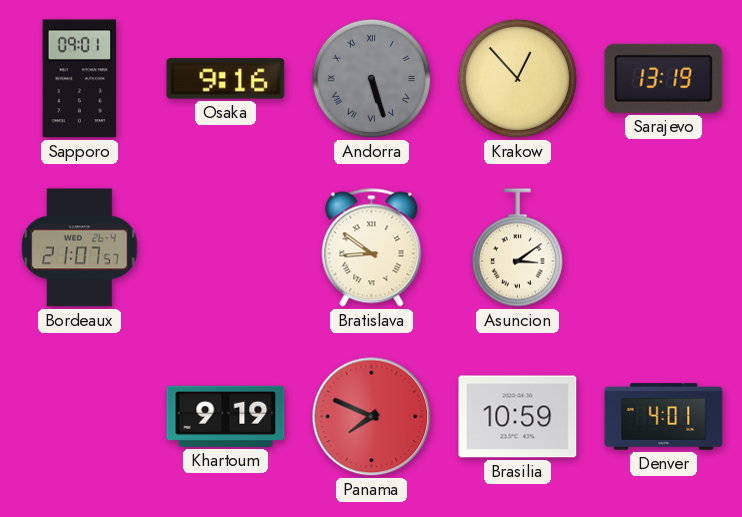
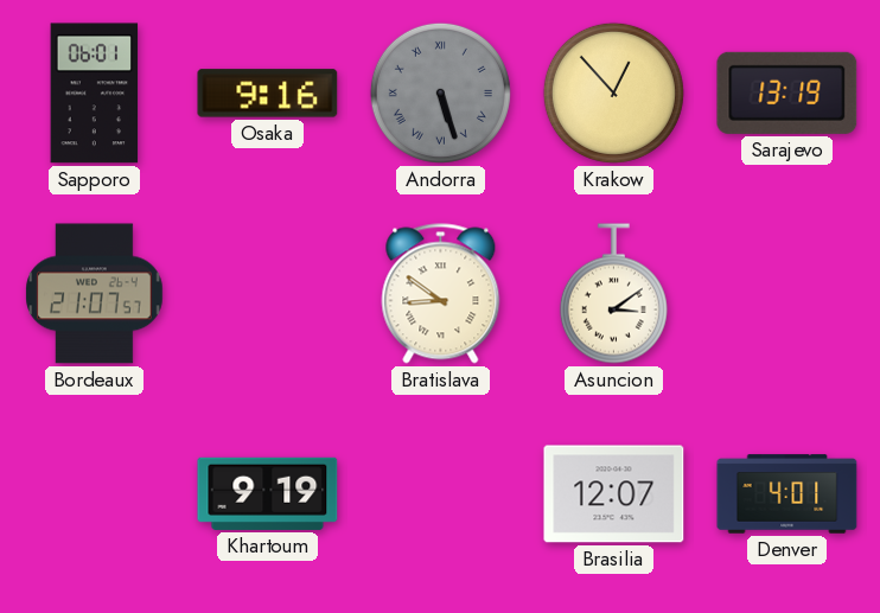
Sapporo: 09:01 -> 06:01 (95, 94)
Panama: 7:49 -> none (372, 417)
Brasilia: 10:59 -> 12:07 (614, 494)
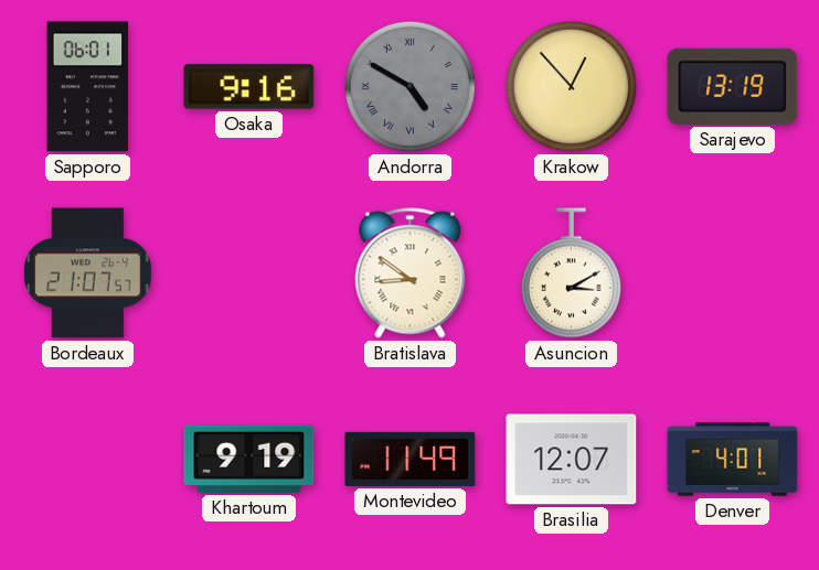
Andorra: 5:27 -> 4:50 (410, 86)
Asuncion: 3:09 -> 3:10 (571, 273)
Montevideo: none -> 11:49 (411, 459)
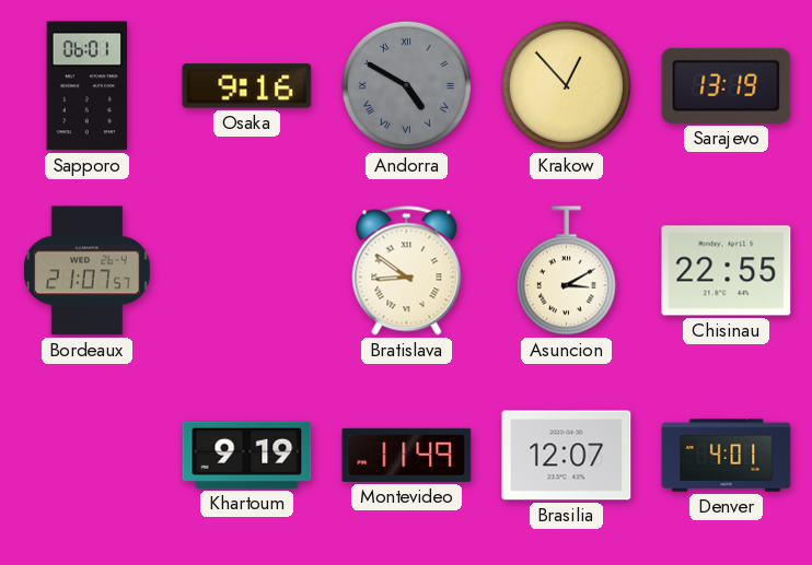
Chisinau: none -> 22:55 (727, 271)
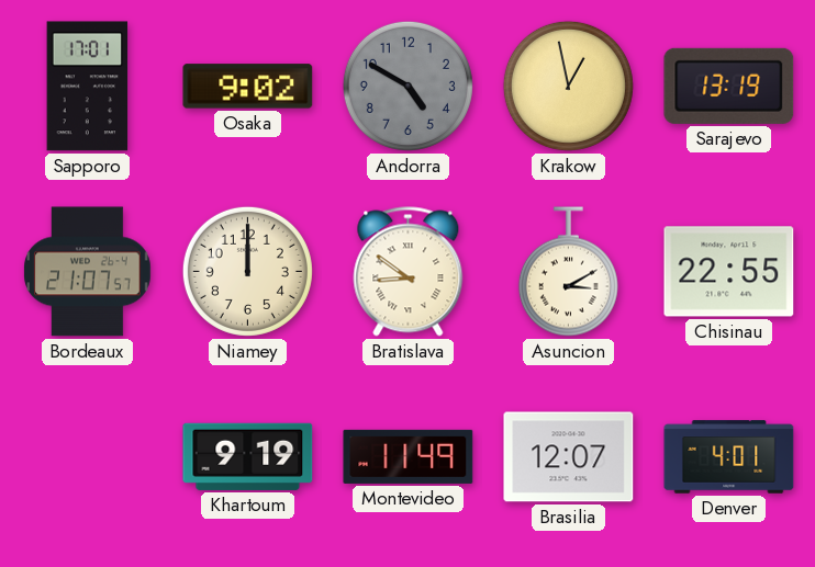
Sapporo: 06:01 -> 17:01 (88, 87)
Osaka: 9:16 -> 9:02 (248, 87)
Andorra numerals: Roman -> Arabic (407, 86)
Krakow: 12:53 -> 12:58 (568, 86)
Niamey: none -> 12:00 (247, 271)
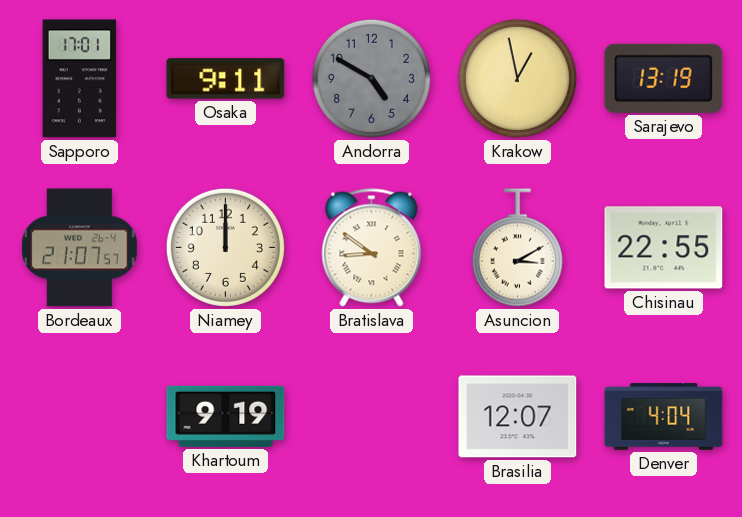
Osaka: 9:02 -> 9:11 (226, 79)
Montevideo: 11:49 -> none (409, 456)
Denver: 4:01 -> 4:04 (664, 417)
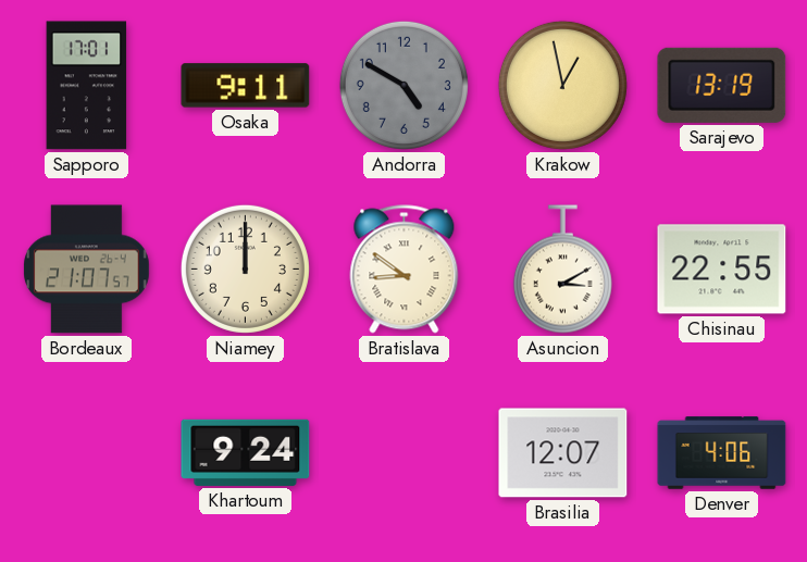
Khartoum: 9:19 -> 9:24 (246, 452)
Denver: 4:04 -> 4:06 (722, 453)
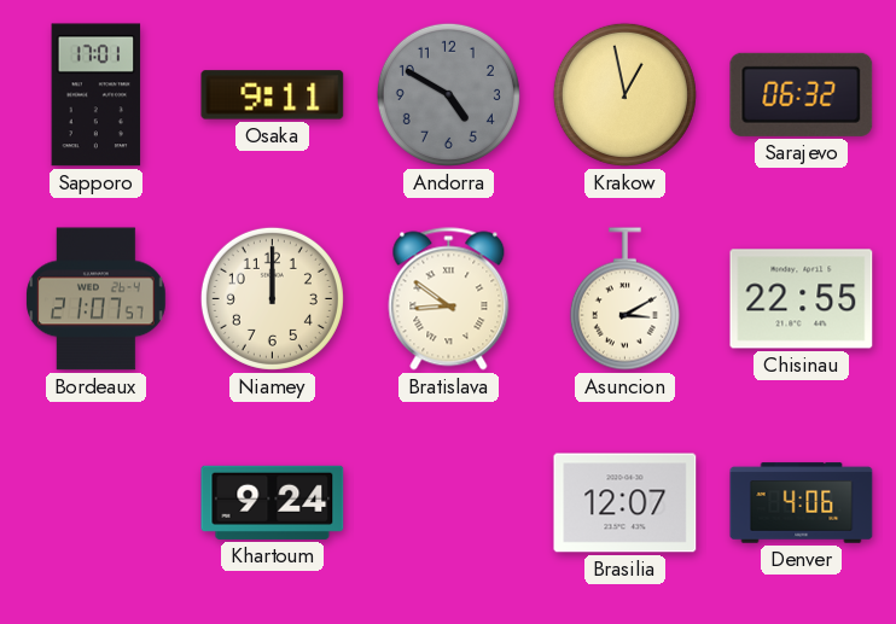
Sarajevo: 13:19 -> 06:32 (802, 94)
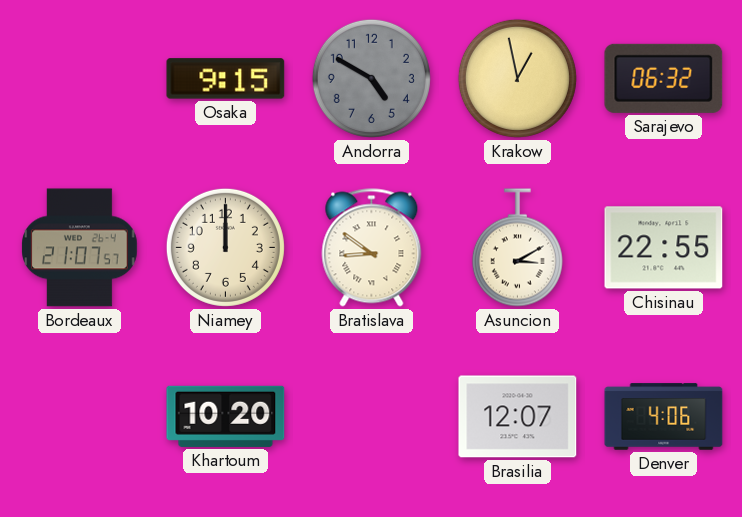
Sapporo: 17:01 -> none (97, 95)
Osaka: 9:11 -> 9:15 (226, 79)
Khartoum: 9:24 -> 10:20 (226, 416)
